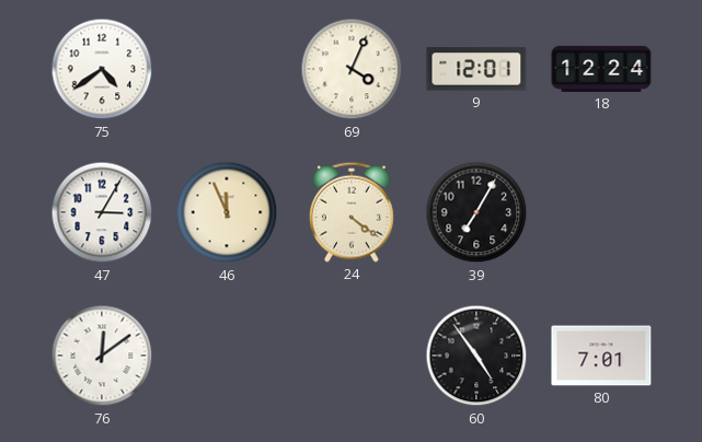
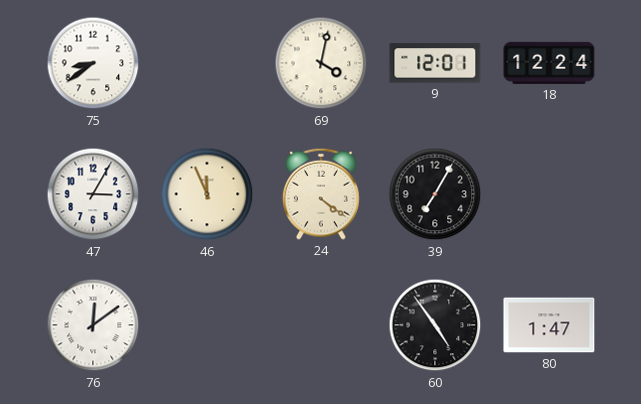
75: 4:39 -> 8:39 (93, 63)
69: 4:04 -> 4:02 (321, 63)
80: 7:01 -> 1:47 (549, 325)
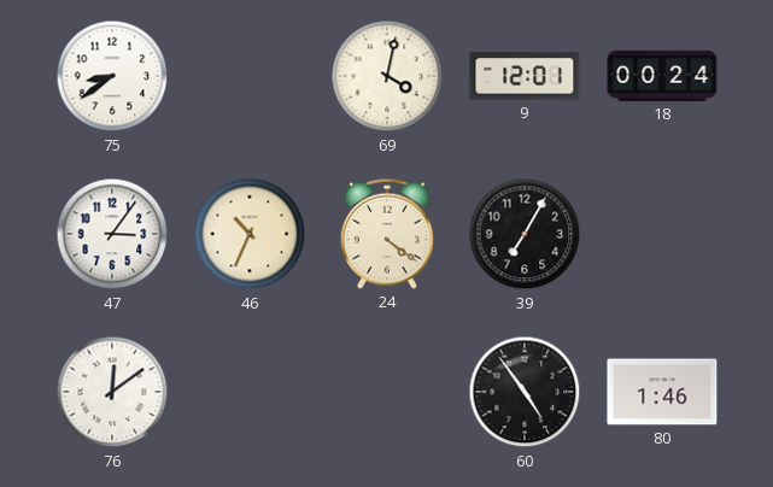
18: 12:24 -> 00:24 (662, 76)
47: 3:05 -> 3:06 (112, 234)
46: 11:56 -> 10:34 (250, 234)
80: 1:47 -> 1:46 (662, 392)
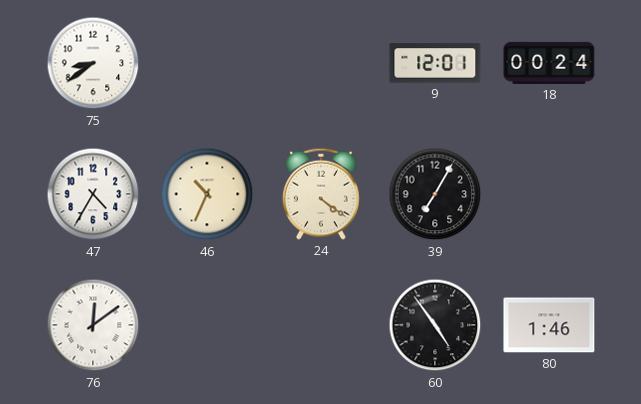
69: 4:02 -> none (387, 76)
47: 3:06 -> 4:35 (93, 194)
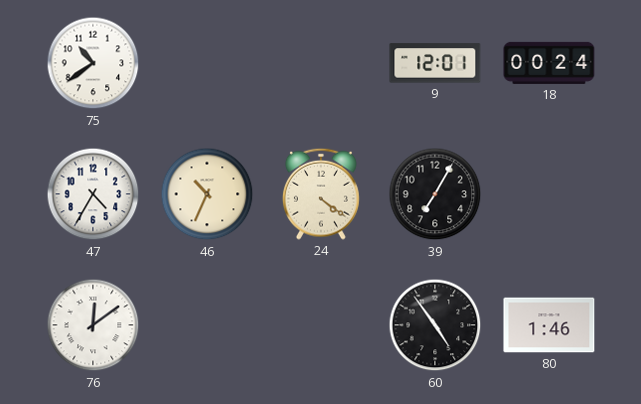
75: 8:39 -> 10:39 (93, 63)
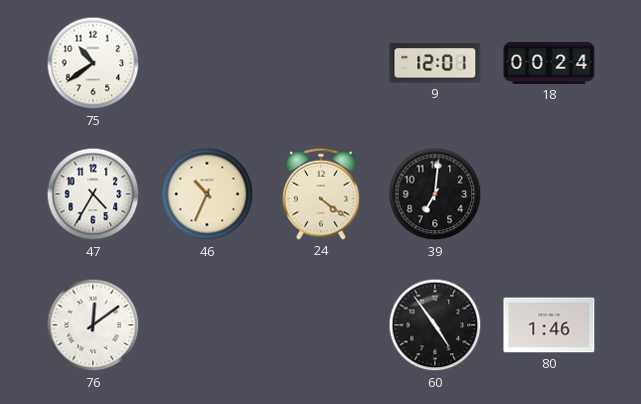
39: 7:05 -> 7:01 (435, 194)
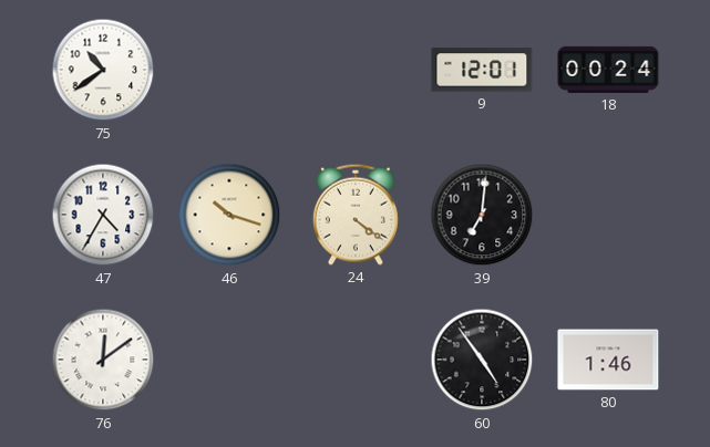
46: 10:34 -> 10:18 (229, 215)
